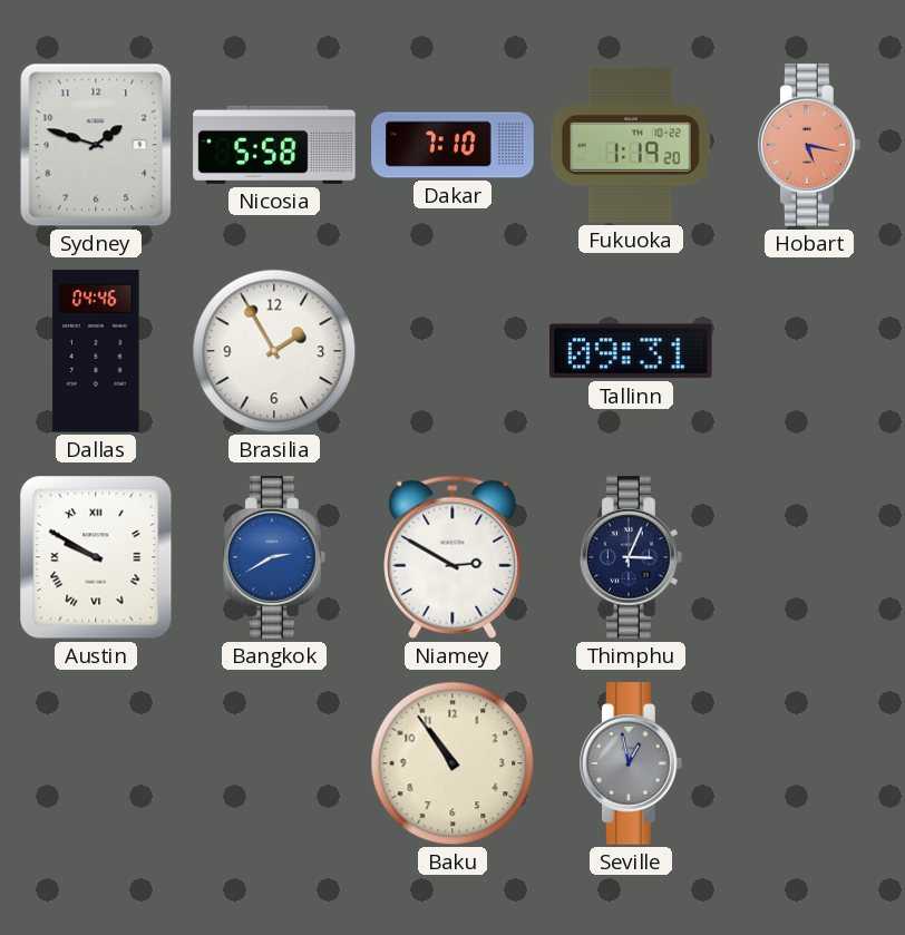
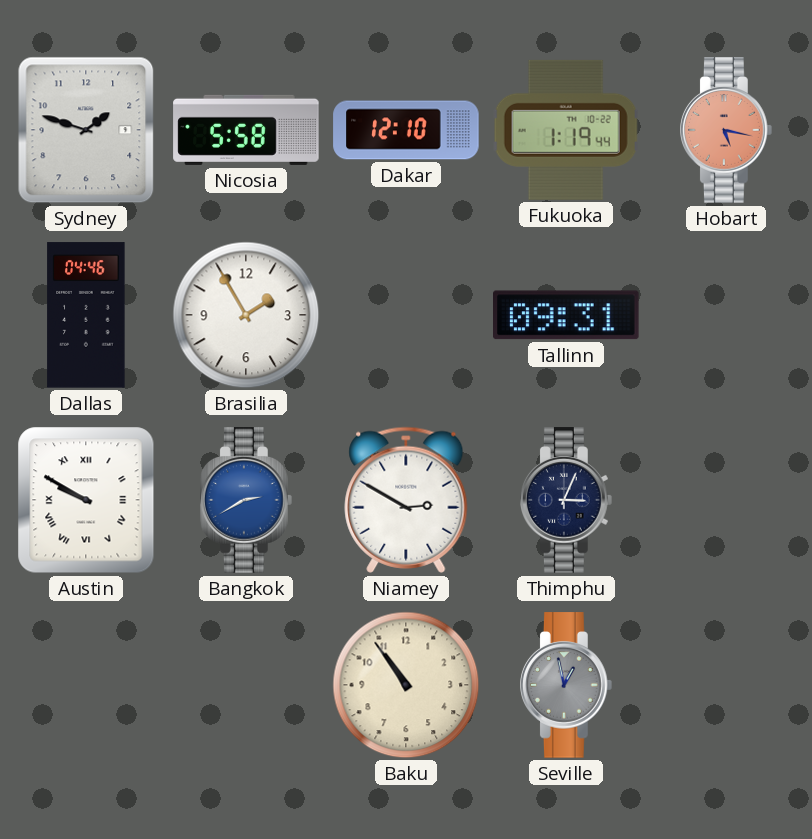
Dakar: 7:10 -> 12:10 (406, 130)
Fukuoka: 1:19:20 -> 1:19:44 (566, 130)
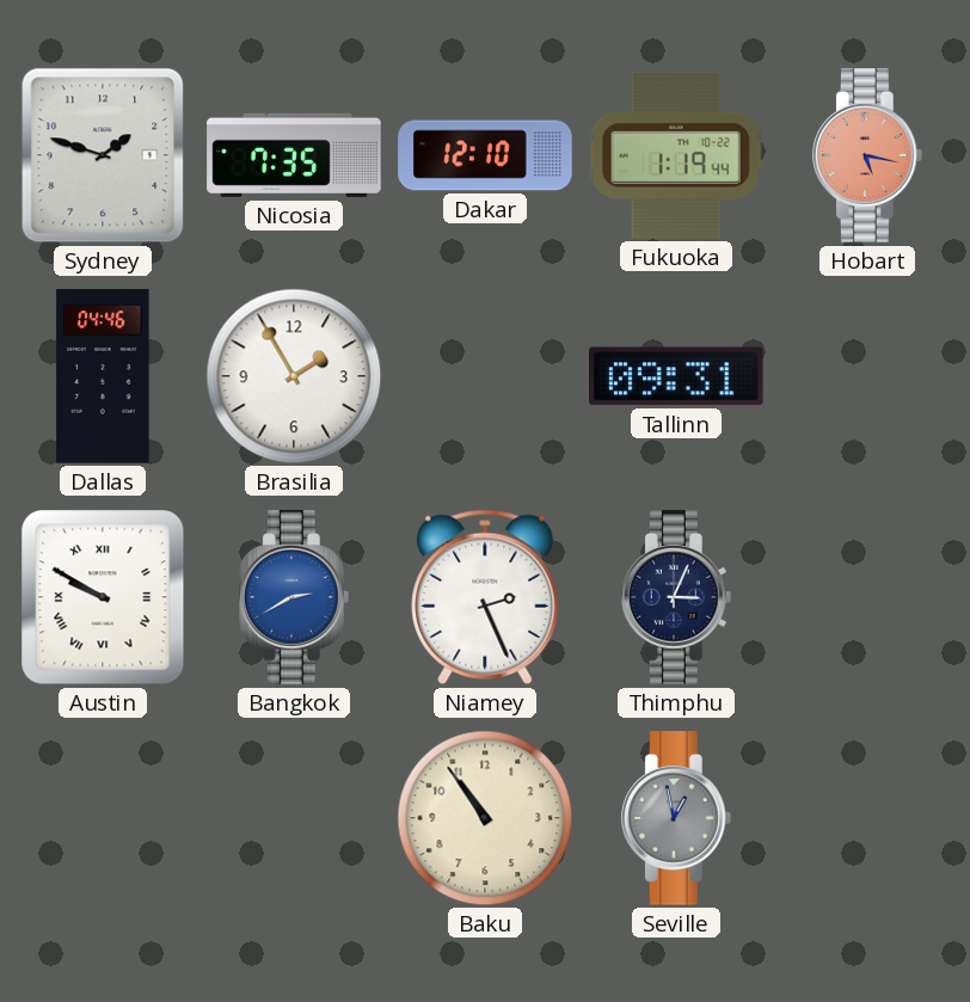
Nicosia: 5:58 -> 7:35 (294, 155)
Niamey: 2:50 -> 2:26 (485, 597)
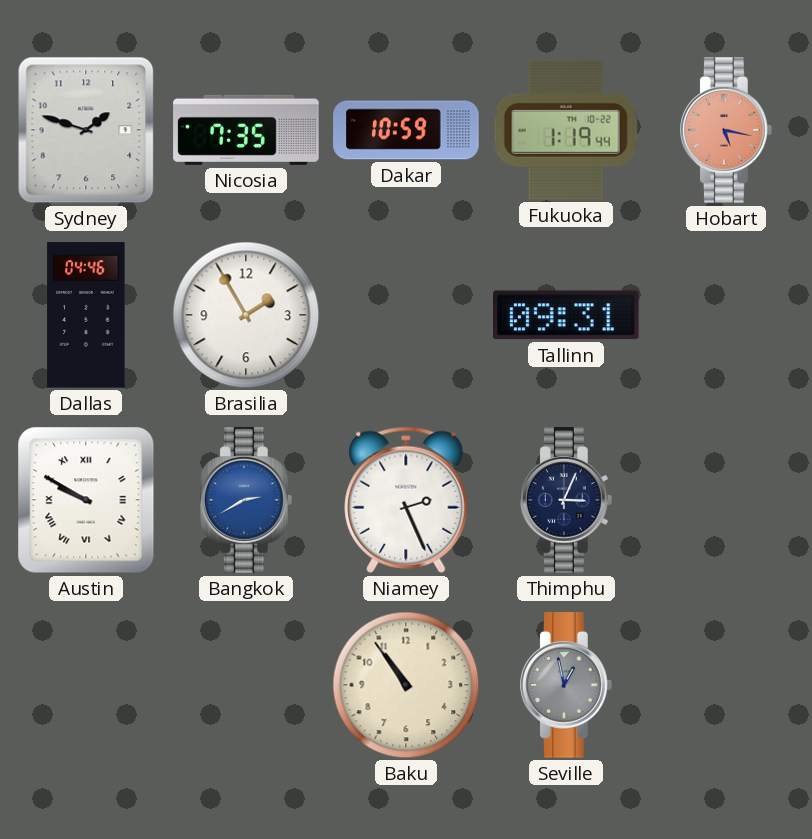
Dakar: 12:10 -> 10:59 (406, 130)
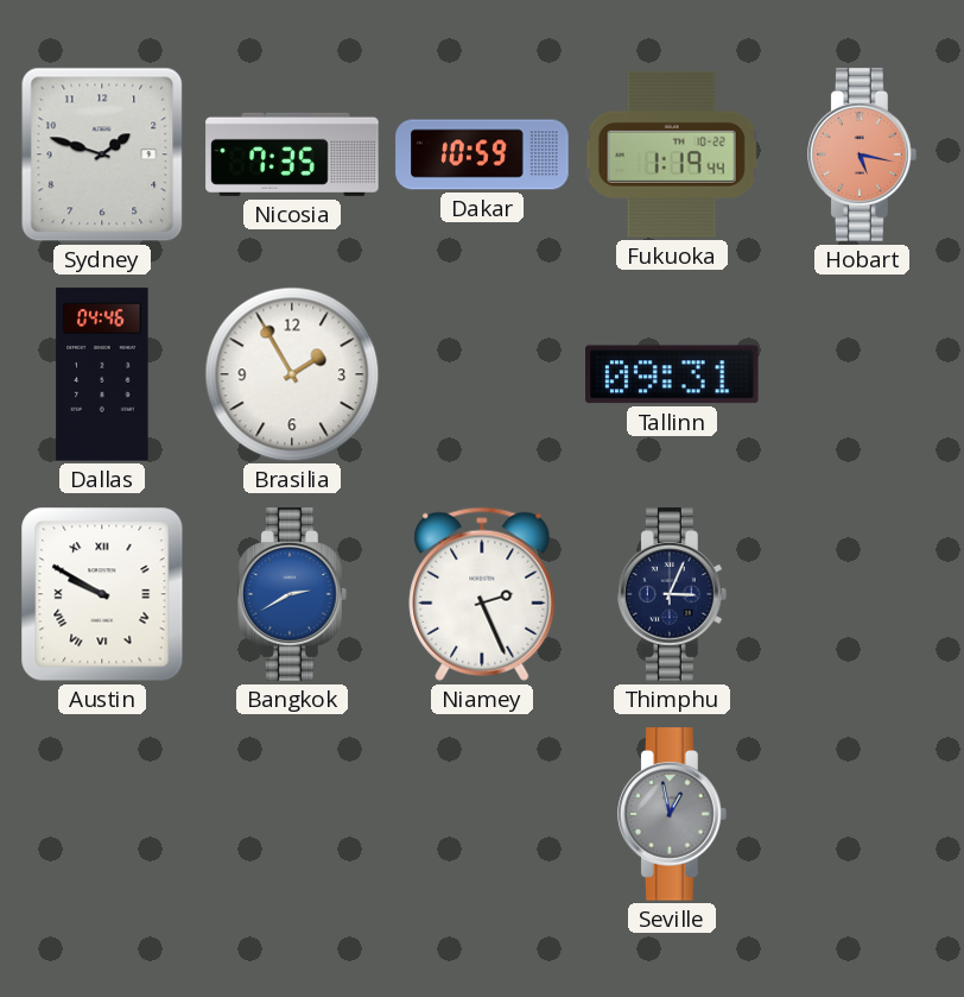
Baku: 10:54 -> none (406, 685)
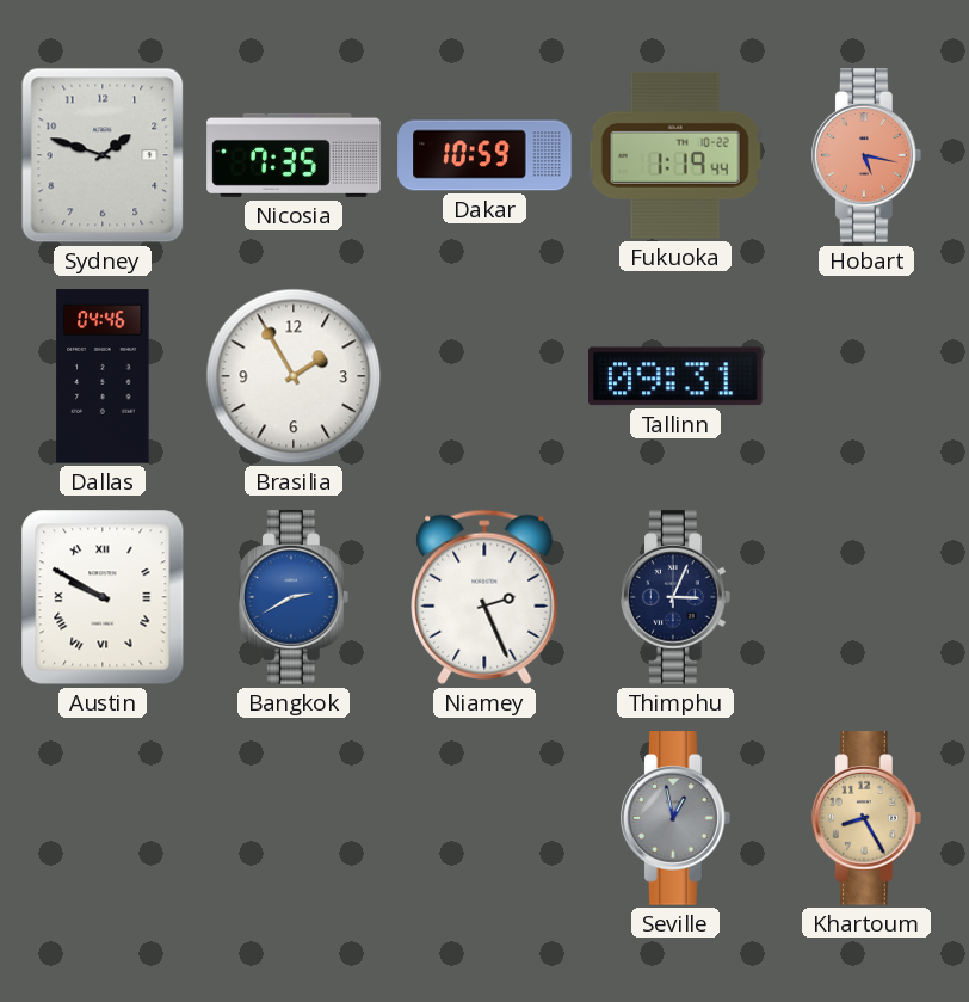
Khartoum: none -> 8:25 (868, 818)
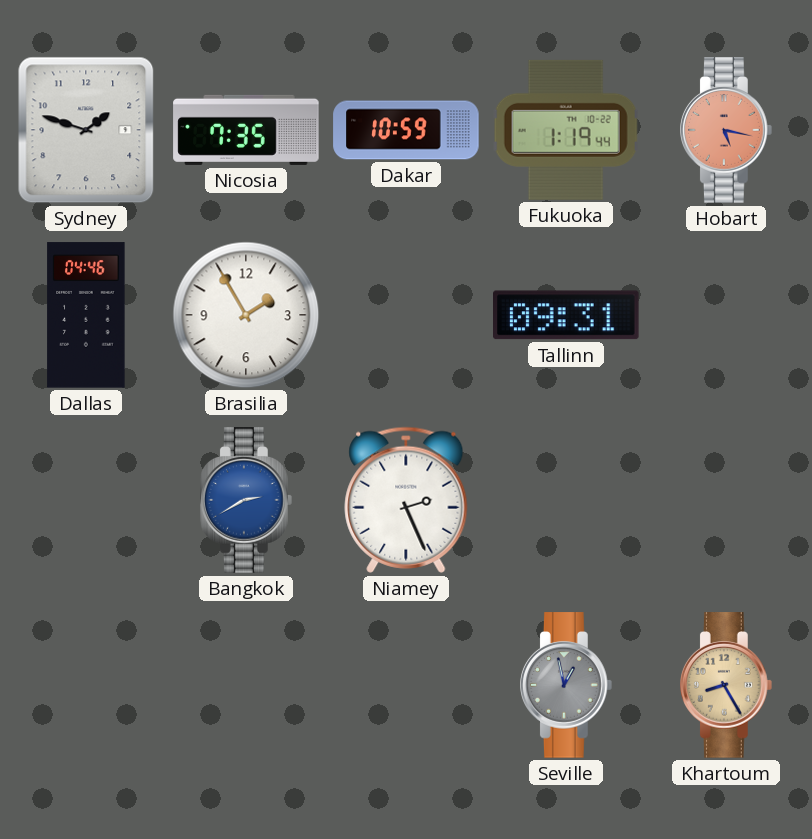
Austin: 9:50 -> none (103, 597)
Thimphu: 3:04 -> none (677, 597)
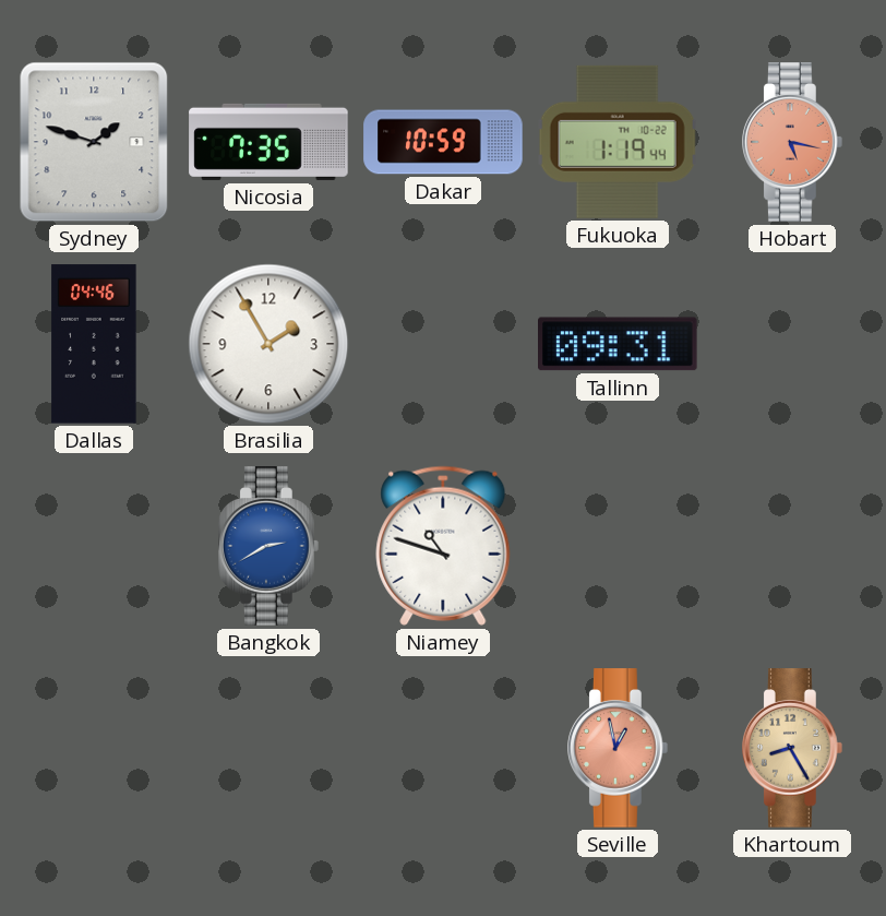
Niamey: 2:26 -> 10:48 (443, 546)
Seville dial: grey -> salmon (619, 748)
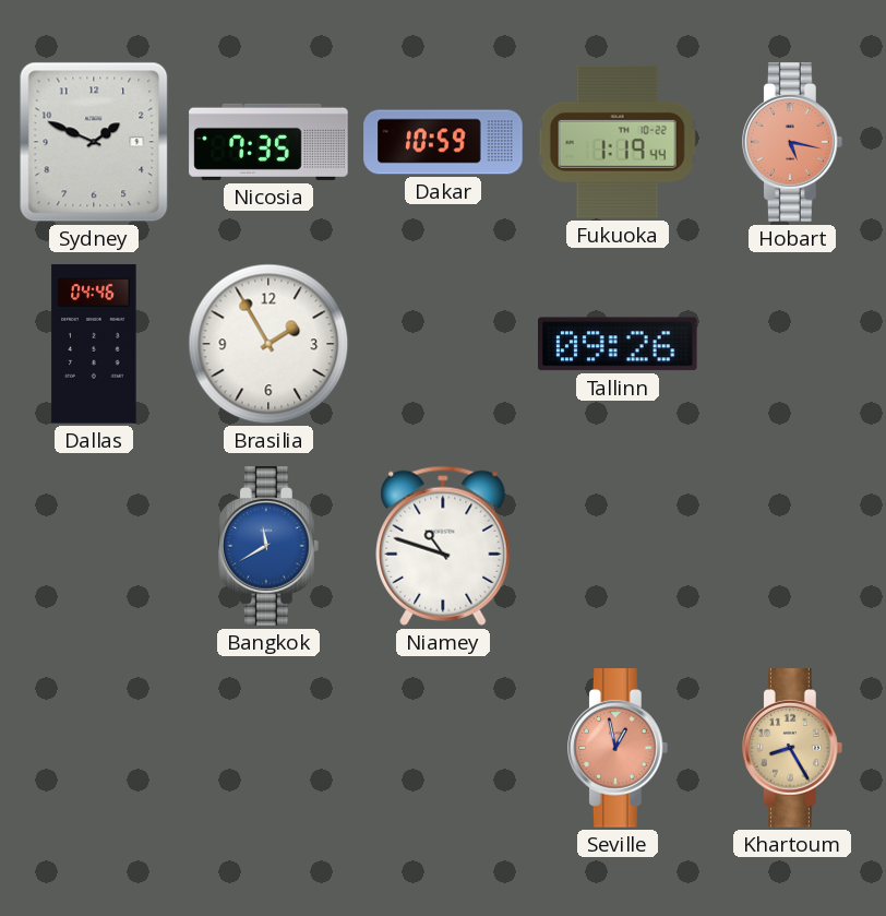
Sydney: 1:48 -> 1:49 (94, 142)
Tallinn: 09:31 -> 09:26 (619, 344)
Bangkok: 2:40 -> 11:40 (270, 546)
